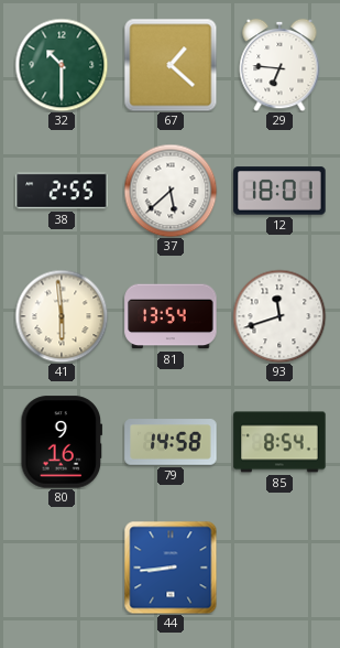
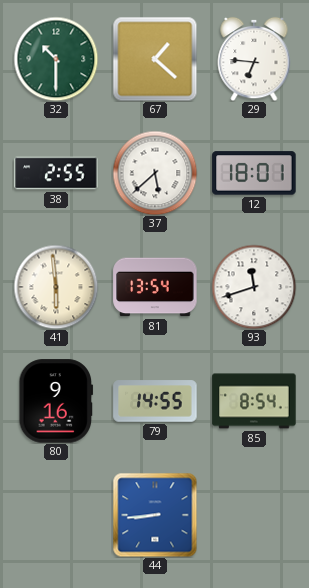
79: 14:58 -> 14:55 (155, 401)
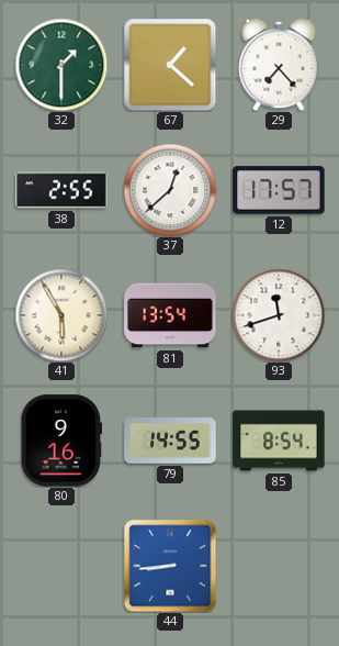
32: 10:30 -> 1:30 (61, 65)
29: 6:46 -> 7:23 (279, 65)
37: 5:38 -> 12:38 (170, 190)
12: 18:01 -> 17:57 (279, 190)
41: 5:59 -> 5:55 (61, 315)
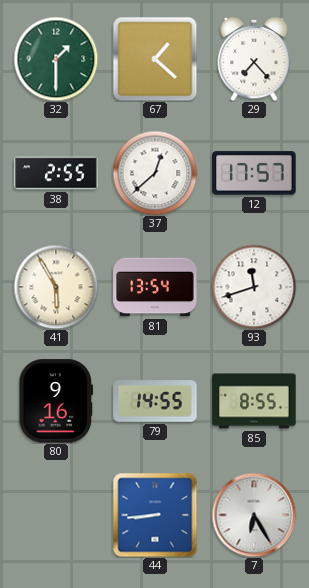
85: 8:54 -> 8:55 (254, 401)
7: none -> 6:25 (254, 515)
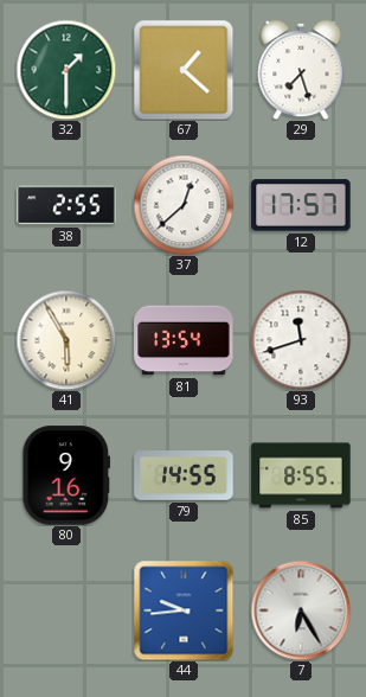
29: 7:23 -> 7:27 (301, 70)
44: 8:44 -> 9:44 (184, 610)
